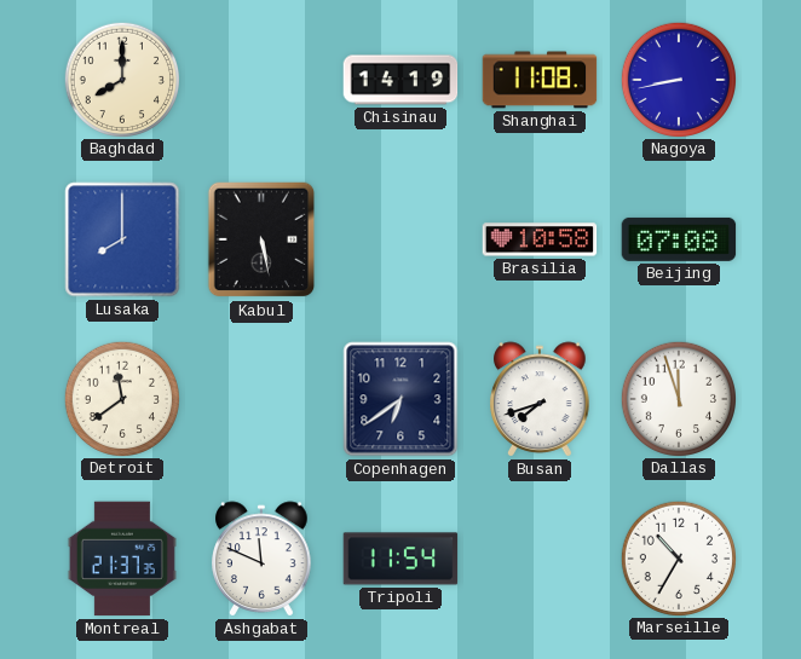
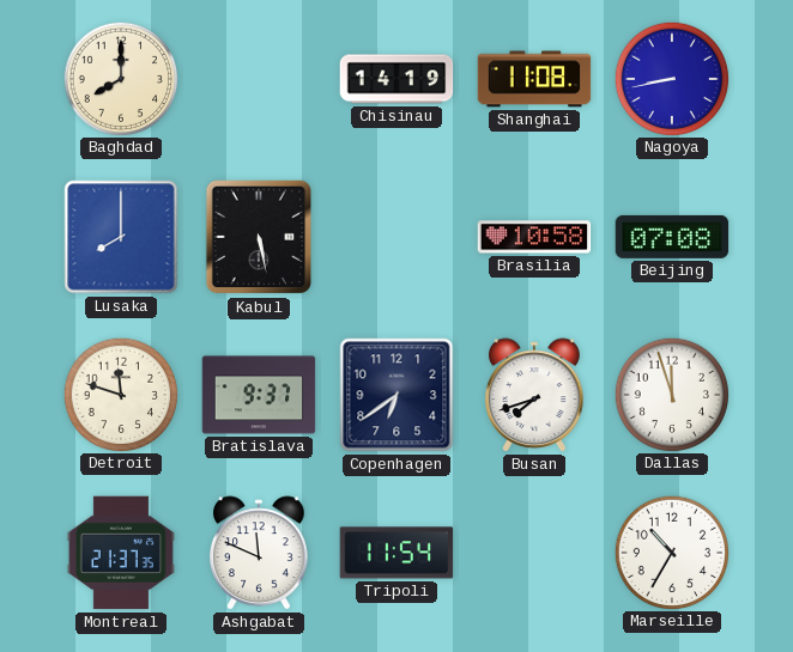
Detroit: 11:39 -> 11:48 (120, 394)
Bratislava: none -> 9:37 (259, 395)
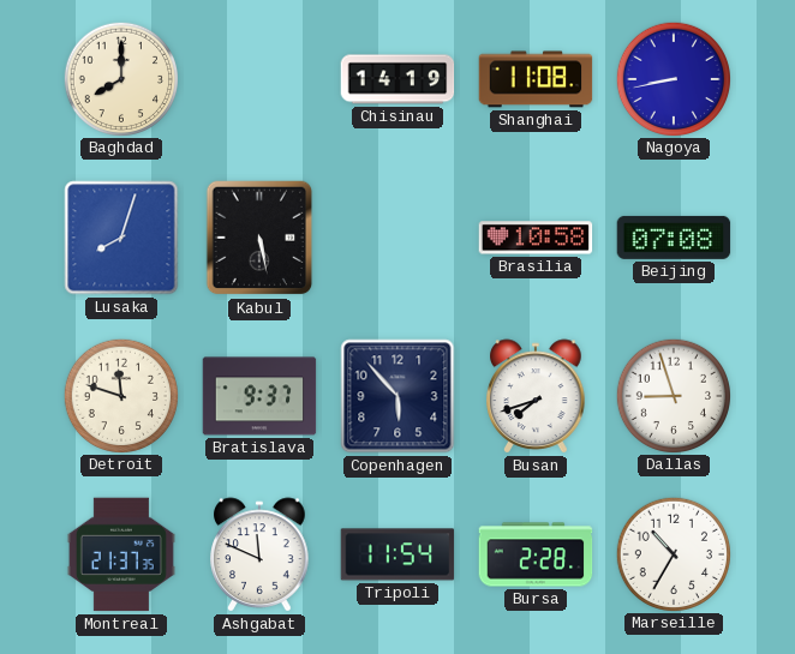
Lusaka: 8:00 -> 8:03 (121, 238)
Copenhagen: 6:39 -> 5:53 (397, 396)
Dallas: 11:57 -> 8:57 (673, 395)
Bursa: none -> 2:28 (536, 554)
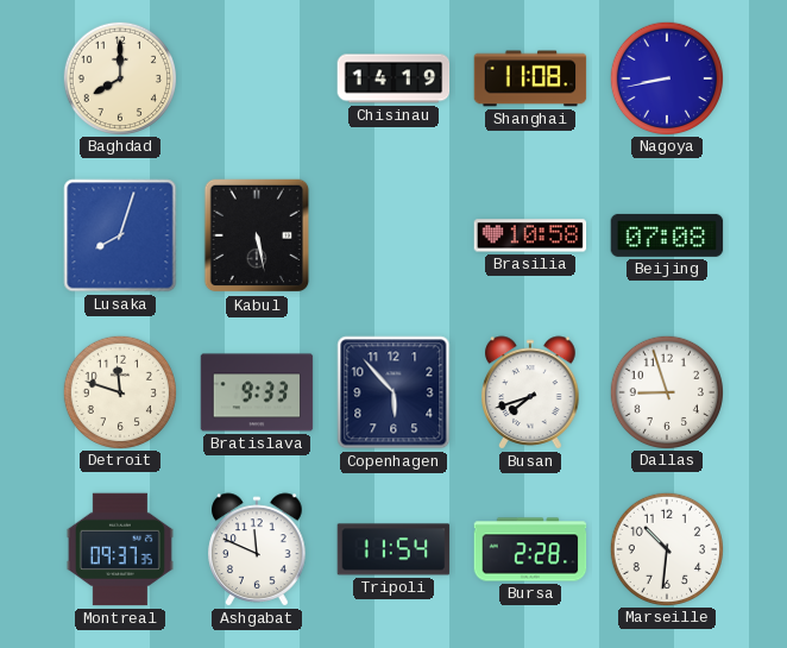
Bratislava: 9:37 -> 9:33 (257, 392)
Montreal: 21:37 -> 09:37 (120, 549)
Marseille: 10:35 -> 10:31 (666, 548)
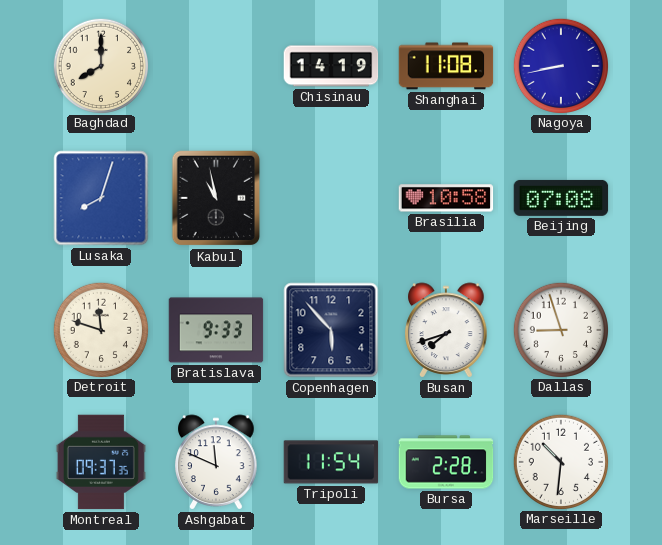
Kabul: 5:28 -> 10:58 (216, 198)
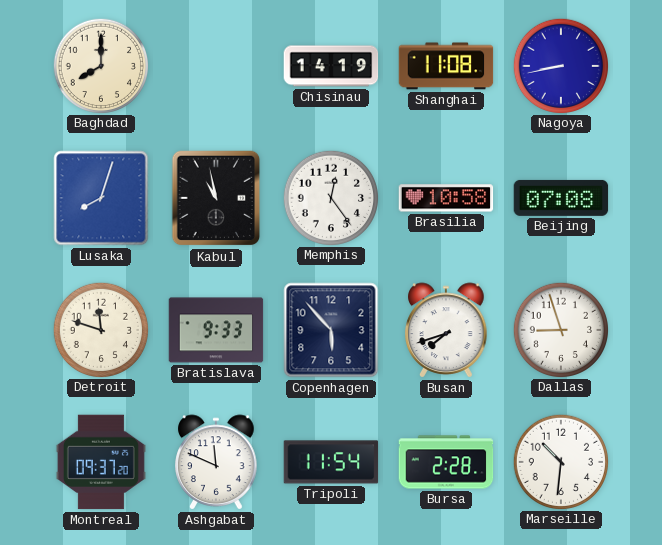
Memphis: none -> 12:24 (330, 197)
Montreal: 09:37:35 -> 09:37:20 (101, 462)
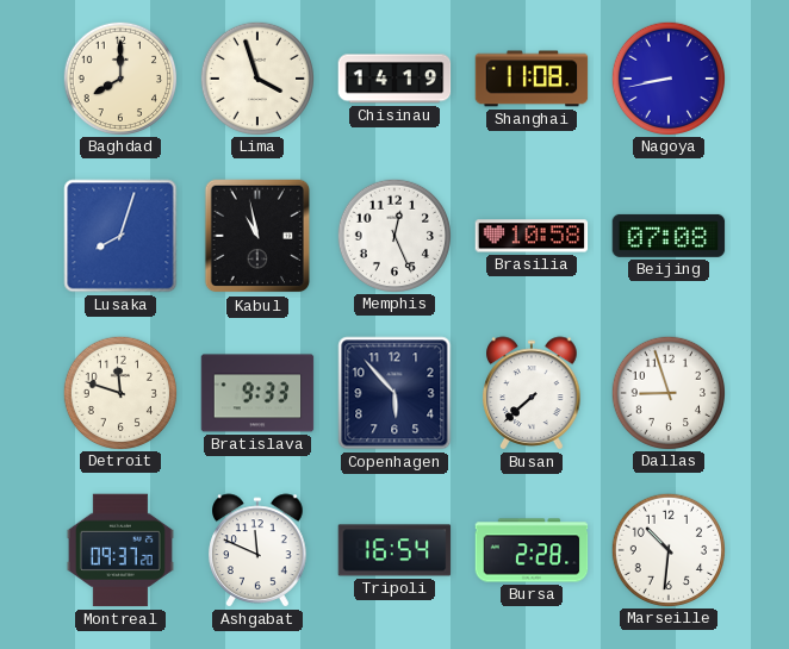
Lima: none -> 3:57 (256, 77)
Memphis: 12:24 -> 12:26 (393, 235)
Busan: 7:42 -> 7:38 (532, 393)
Tripoli: 11:54 -> 16:54 (394, 550)
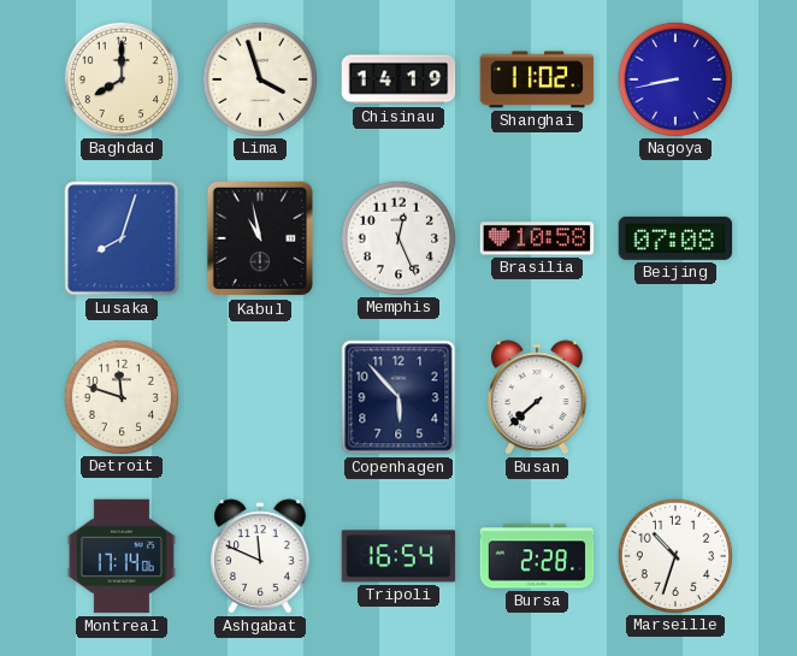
Shanghai: 11:08 -> 11:02 (537, 79)
Bratislava: 9:33 -> none (257, 393)
Dallas: 8:57 -> none (667, 392)
Montreal: 09:37 -> 17:14 (122, 556)
Marseille: 10:31 -> 10:33 (674, 555)
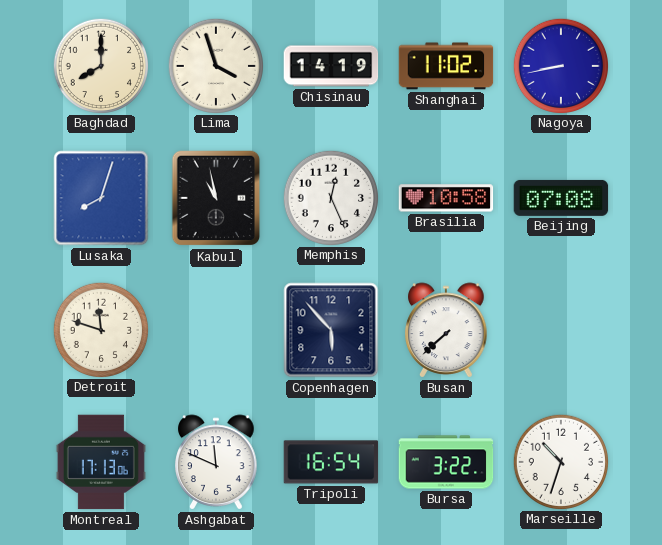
Montreal: 17:14 -> 17:13 (101, 462)
Bursa: 2:28 -> 3:22 (446, 462)
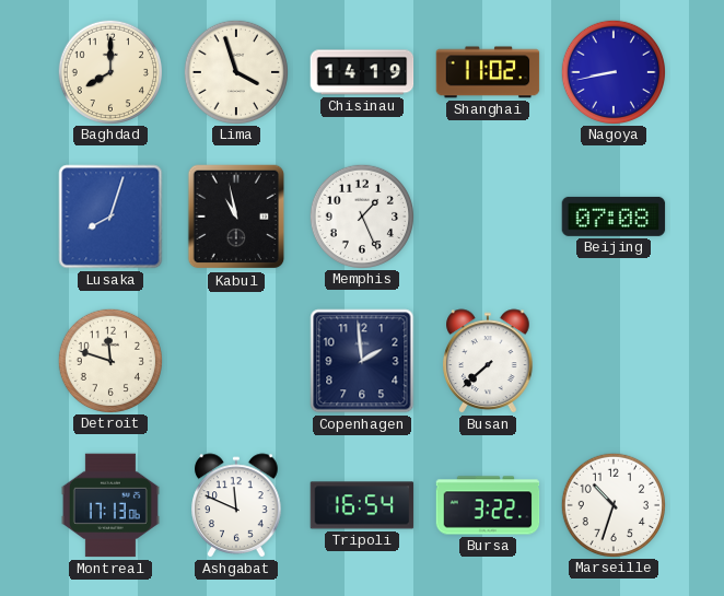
Memphis: 12:26 -> 1:26 (361, 215)
Brasilia: 10:58 -> none (446, 198)
Copenhagen: 5:53 -> 1:59 (362, 361)
